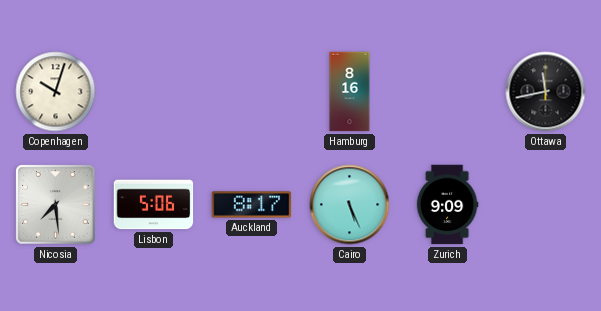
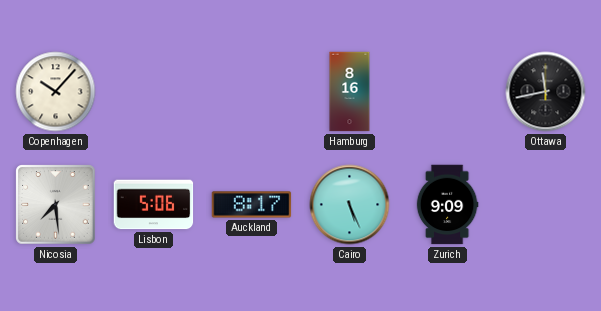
Copenhagen: 10:03 -> 10:07 (56, 92)
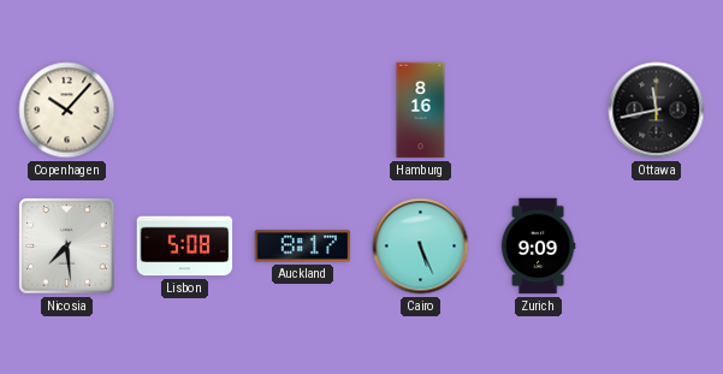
Lisbon: 5:06 -> 5:08 (185, 247)
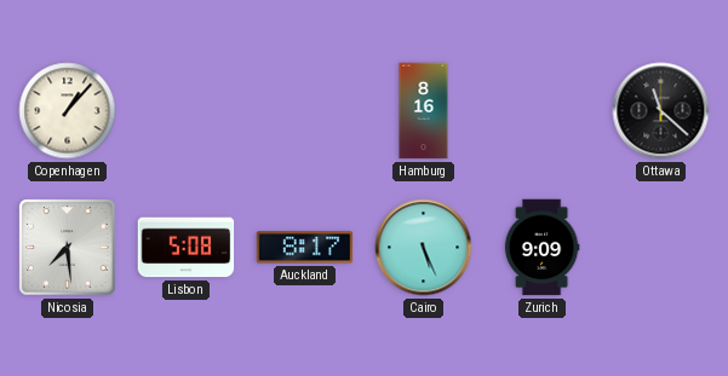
Copenhagen: 10:07 -> 1:07 (68, 111)
Ottawa: 11:43 -> 11:22 (661, 111)
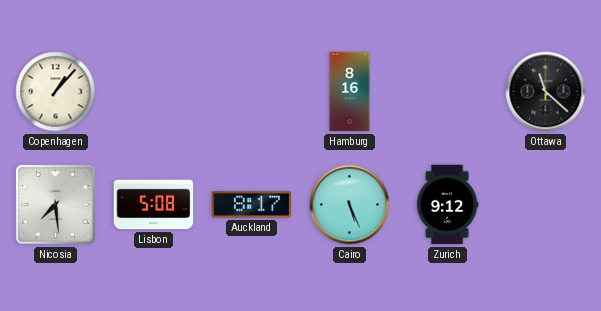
Zurich: 9:09 -> 9:12 (447, 205)
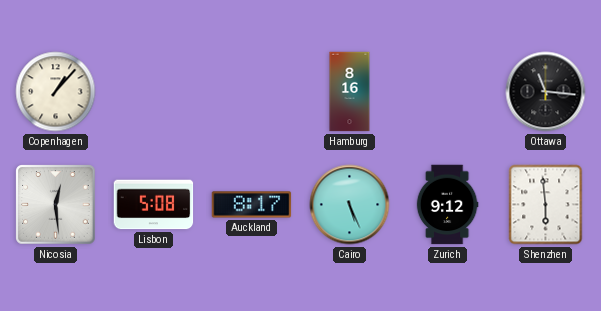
Ottawa: 11:22 -> 11:16 (546, 92)
Nicosia: 7:29 -> 12:29 (56, 205)
Shenzhen: none -> 5:59 (546, 205)
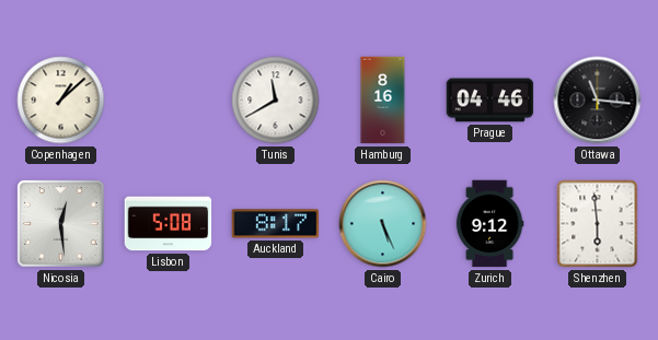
Copenhagen: 1:07 -> 1:08 (61, 101)
Tunis: none -> 11:40 (276, 101)
Prague: none -> 04:46 (490, 101)
